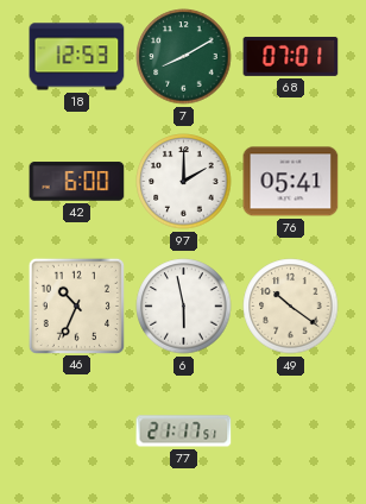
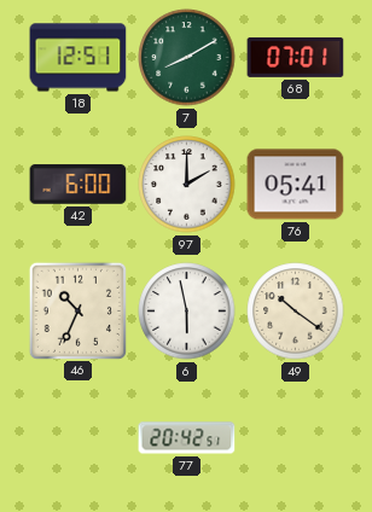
18: 12:53 -> 12:51 (79, 58)
77: 21:17 -> 20:42 (187, 438)
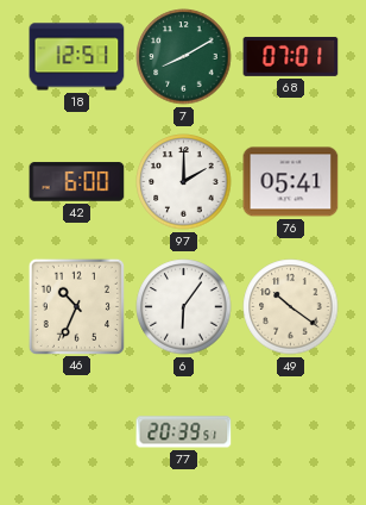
6: 5:58 -> 6:06 (184, 307)
77: 20:42 -> 20:39 (184, 432)
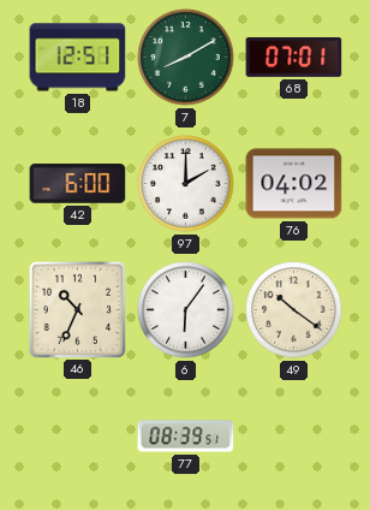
76: 05:41 -> 04:02 (294, 184)
77: 20:39 -> 08:39 (186, 437)
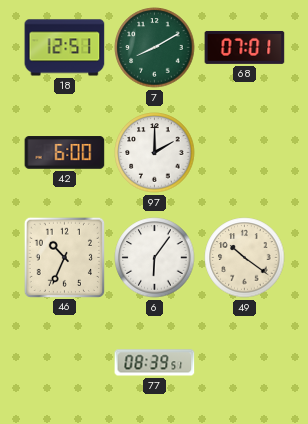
76: 04:02 -> none (294, 184)
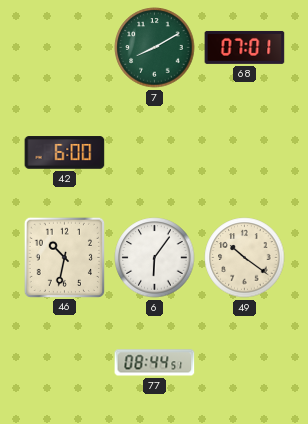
18: 12:51 -> none (65, 48)
97: 2:00 -> none (155, 153)
46: 10:34 -> 10:32 (64, 257)
77: 08:39 -> 08:44 (155, 363)
